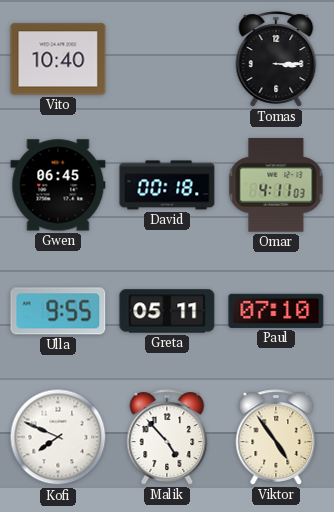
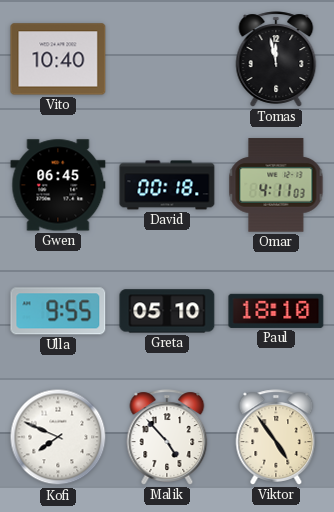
Tomas: 3:15 -> 11:58 (276, 59)
Greta: 05:11 -> 05:10 (167, 311)
Paul: 07:10 -> 18:10 (276, 311)
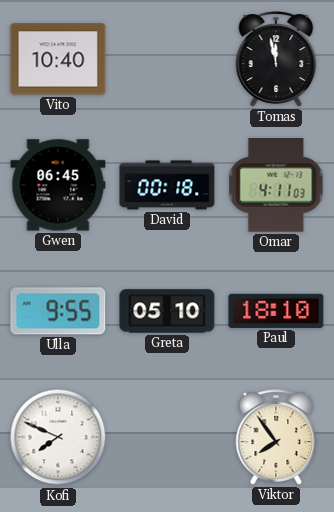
Malik: 4:53 -> none (167, 437)
Viktor: 4:54 -> 7:54 (276, 437)
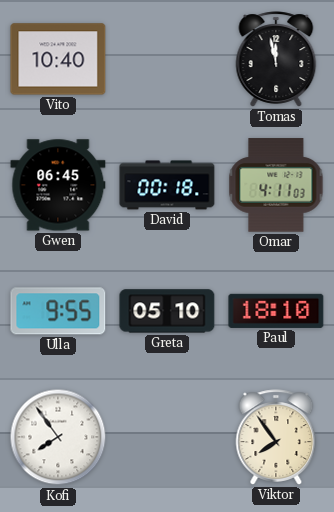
Kofi: 7:49 -> 7:54 (58, 437)
